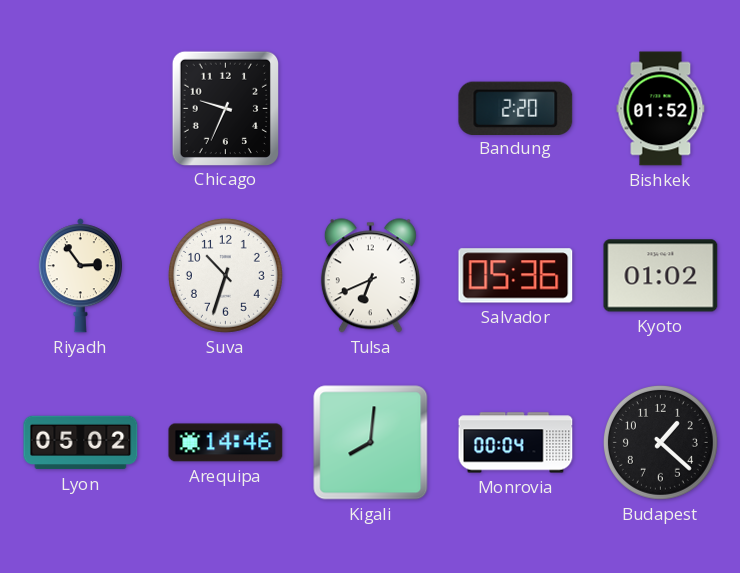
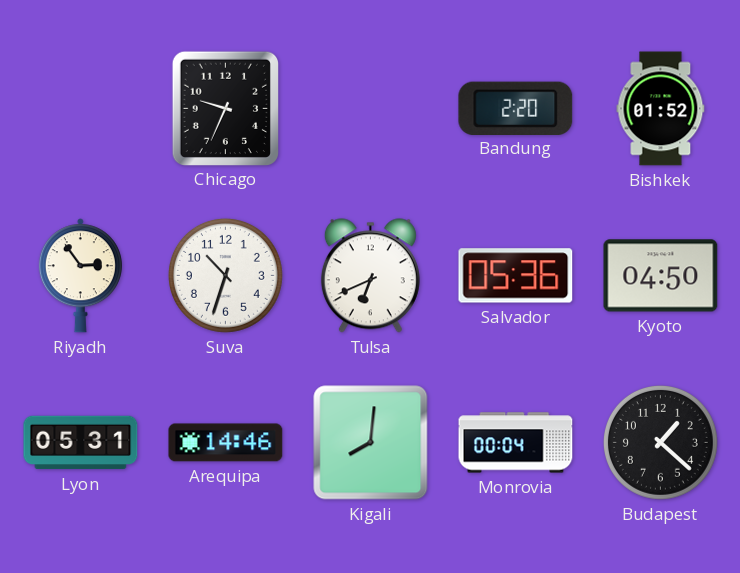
Kyoto: 01:02 -> 04:50 (661, 276)
Lyon: 05:02 -> 05:31 (81, 443)
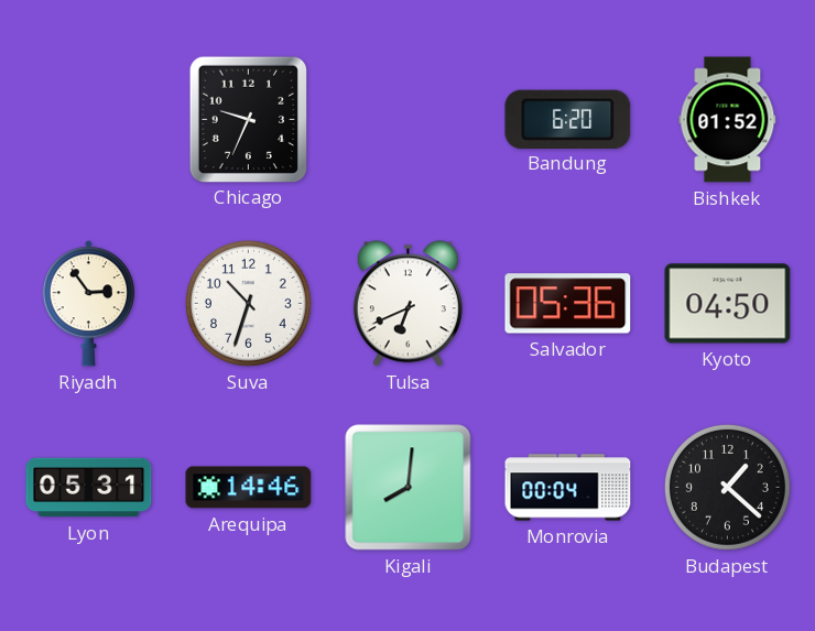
Bandung: 2:20 -> 6:20 (568, 119)
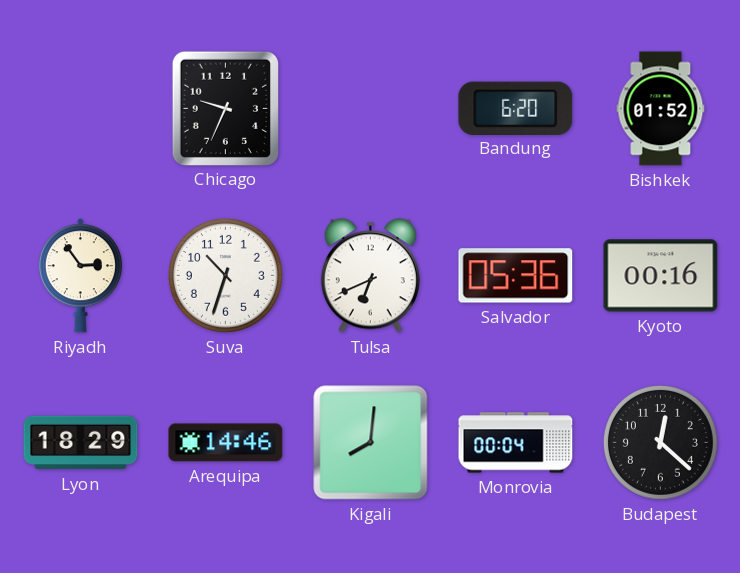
Kyoto: 04:50 -> 00:16 (661, 276)
Lyon: 05:31 -> 18:29 (81, 443)
Budapest: 1:22 -> 12:22 (660, 442)
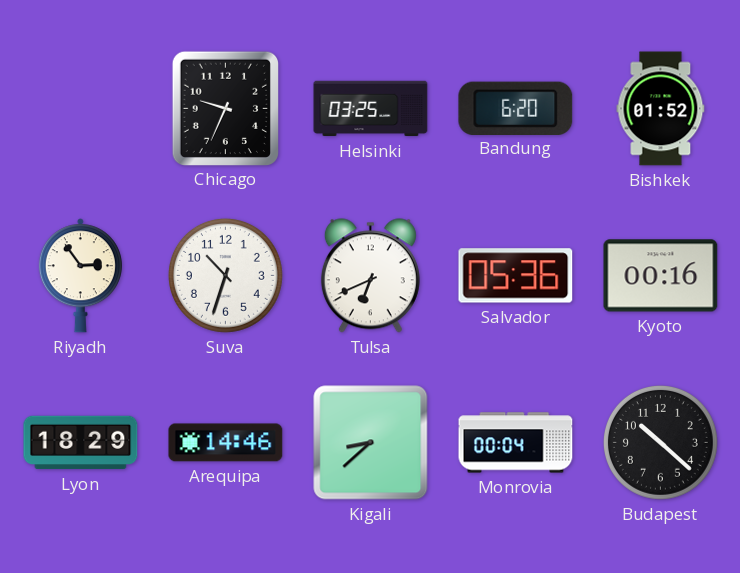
Helsinki: none -> 03:25 (371, 109)
Kigali: 8:01 -> 8:38 (371, 443)
Budapest: 12:22 -> 10:22 (660, 442)
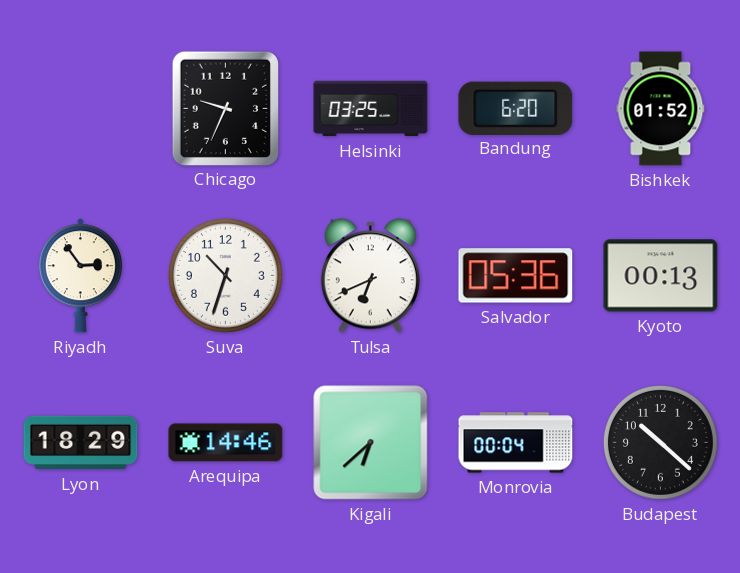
Kyoto: 00:16 -> 00:13 (661, 276)
Kigali: 8:38 -> 6:38 (371, 443)
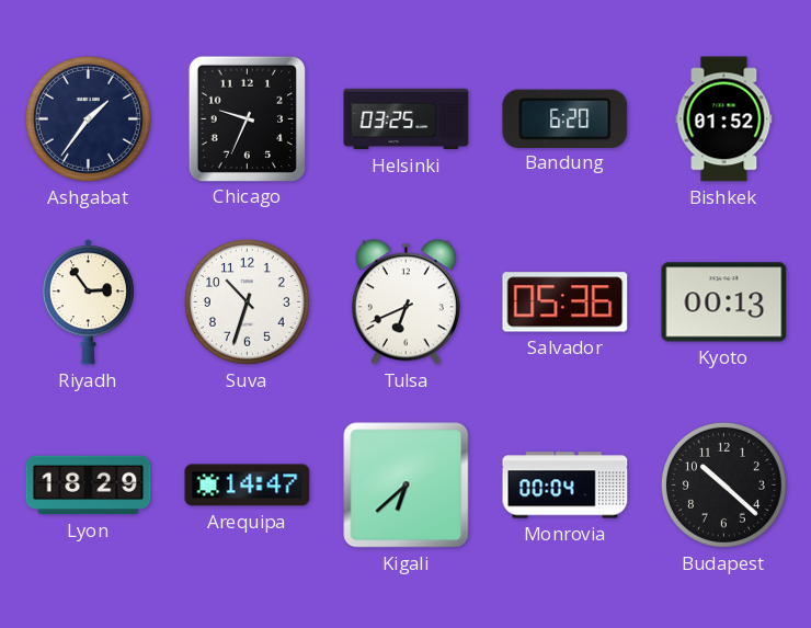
Ashgabat: none -> 1:36 (88, 118)
Arequipa: 14:46 -> 14:47 (248, 486)
